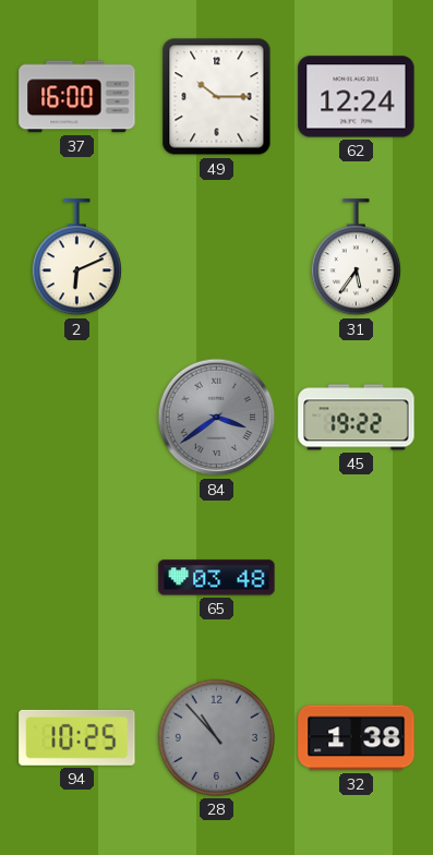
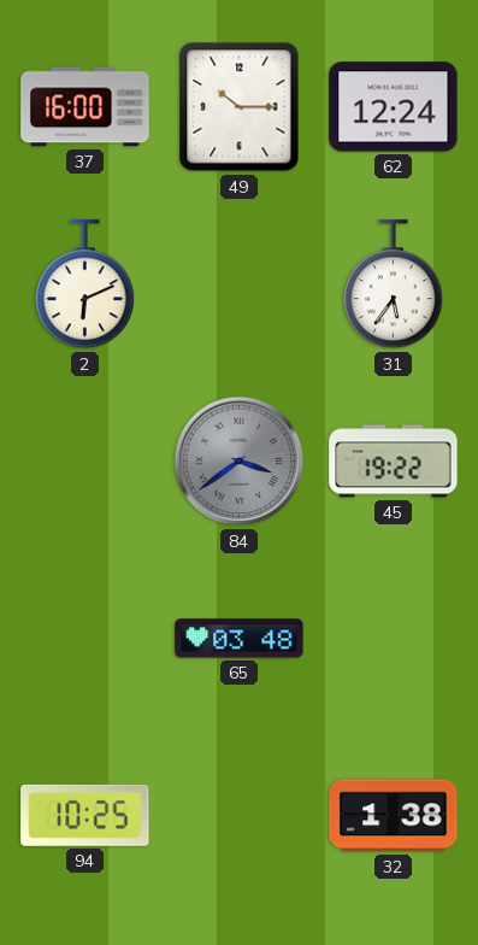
28: 10:53 -> none (216, 737)
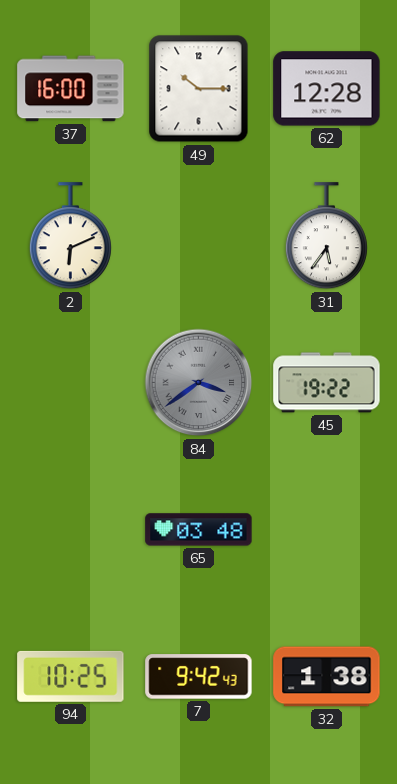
62: 12:24 -> 12:28 (327, 89)
7: none -> 9:42 (199, 677)
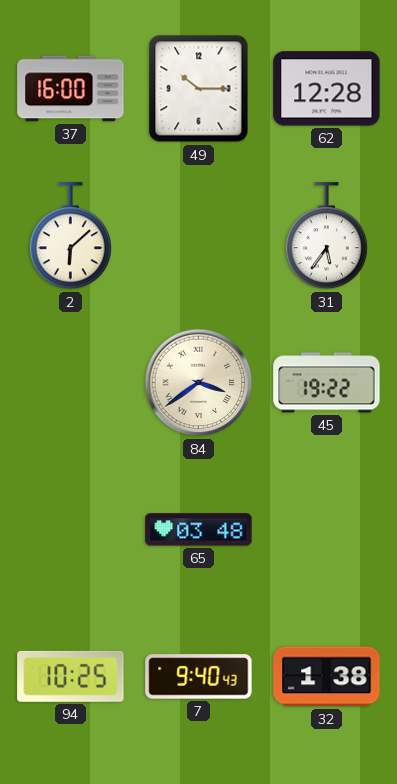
2: 6:11 -> 6:08 (70, 236)
84 dial: grey -> cream (199, 383)
7: 9:42 -> 9:40 (199, 677)
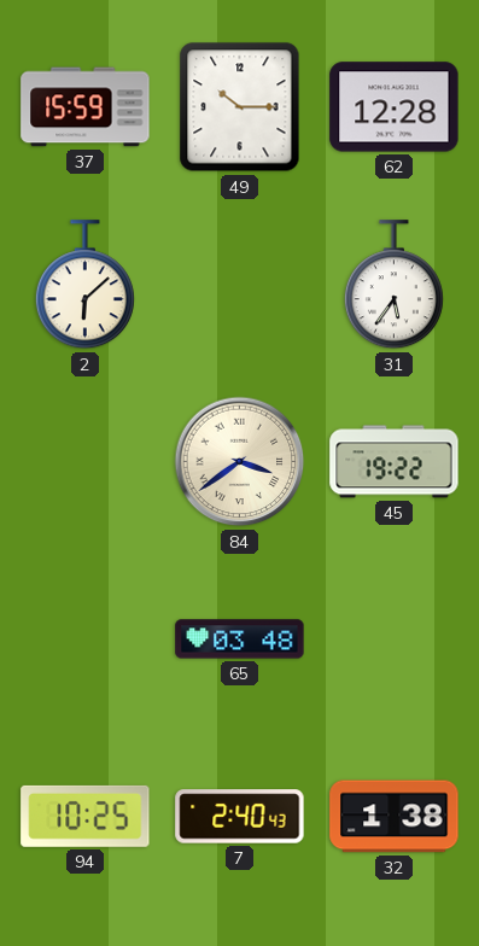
37: 16:00 -> 15:59 (86, 107)
7: 9:40 -> 2:40 (240, 817)
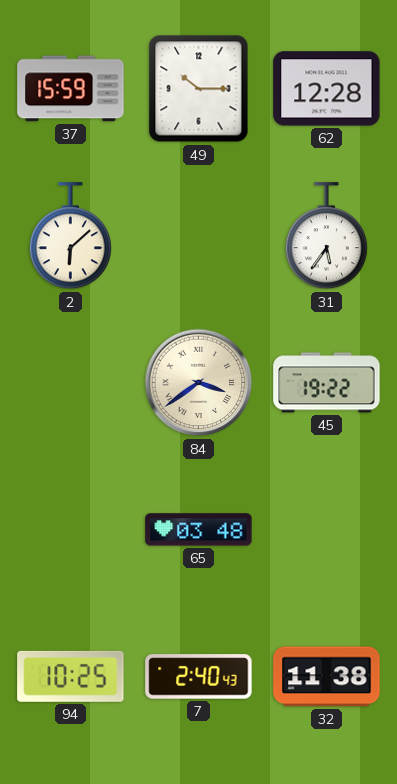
32: 1:38 -> 11:38 (327, 677)
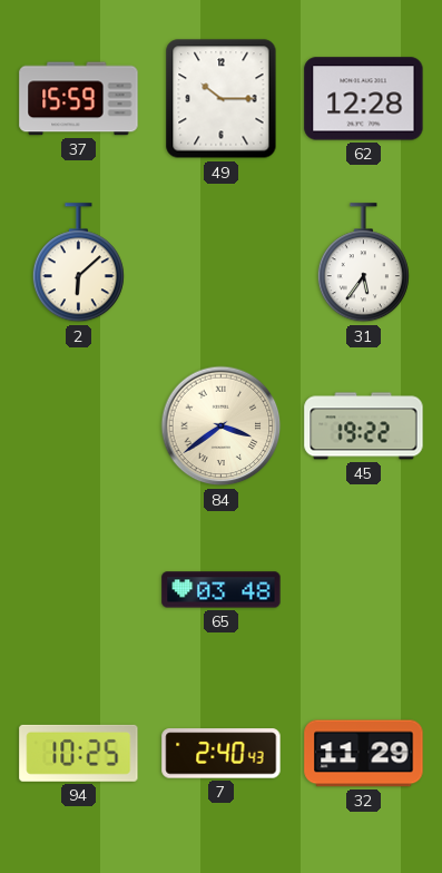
32: 11:38 -> 11:29 (364, 754)
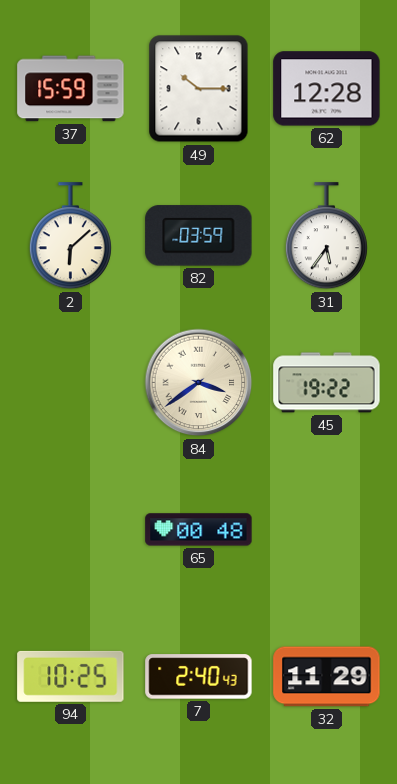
82: none -> 03:59 (199, 236)
65: 03:48 -> 00:48 (199, 530)
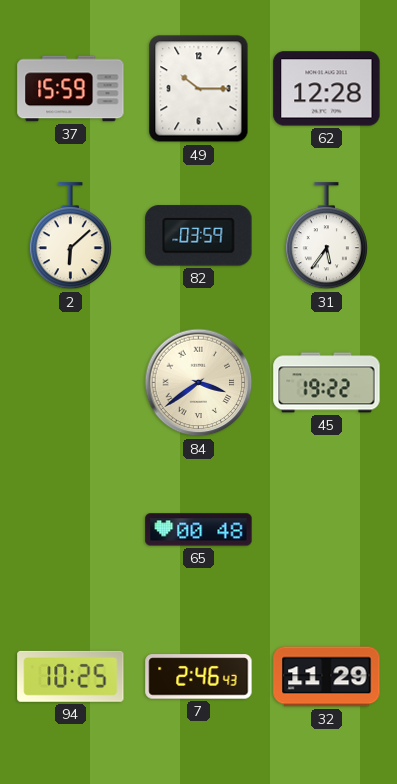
7: 2:40 -> 2:46 (199, 677)
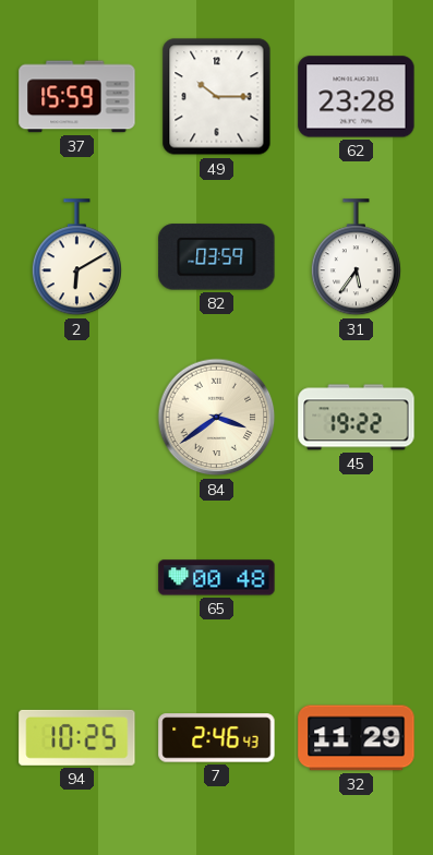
62: 12:28 -> 23:28 (357, 97)
2: 6:08 -> 6:10 (76, 257)
